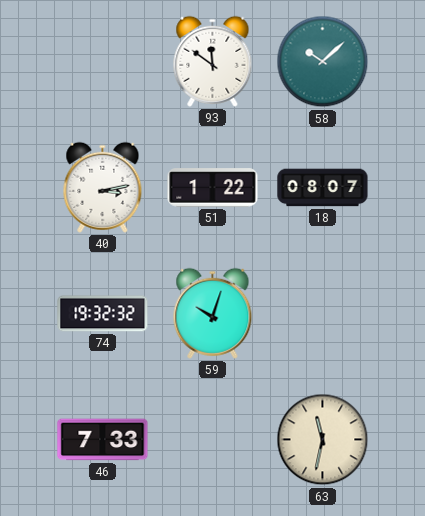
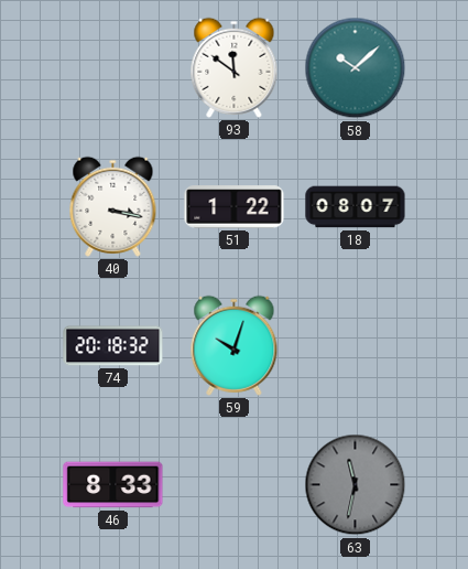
40: 3:13 -> 3:17 (113, 206)
74: 19:32 -> 20:18 (113, 346)
46: 7:33 -> 8:33 (113, 485)
63 dial: cream -> grey (356, 485)
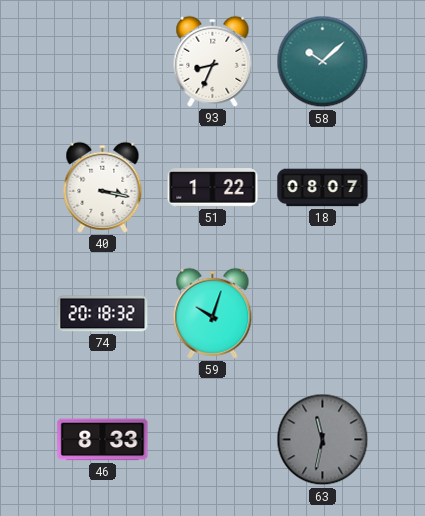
93: 11:51 -> 8:34 (213, 61)
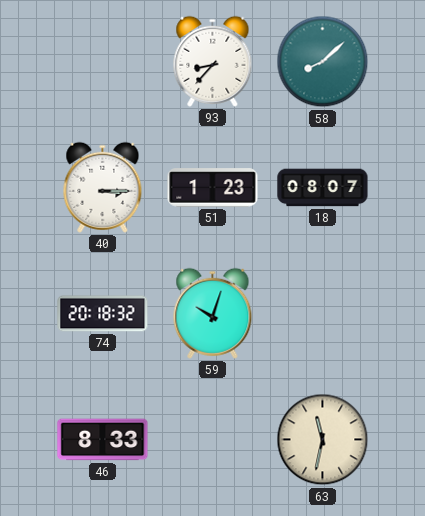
93: 8:34 -> 8:37 (213, 61)
58: 10:08 -> 8:08 (323, 62)
40: 3:17 -> 3:15 (103, 187)
51: 1:22 -> 1:23 (213, 188)
63 dial: grey -> cream (323, 440)
